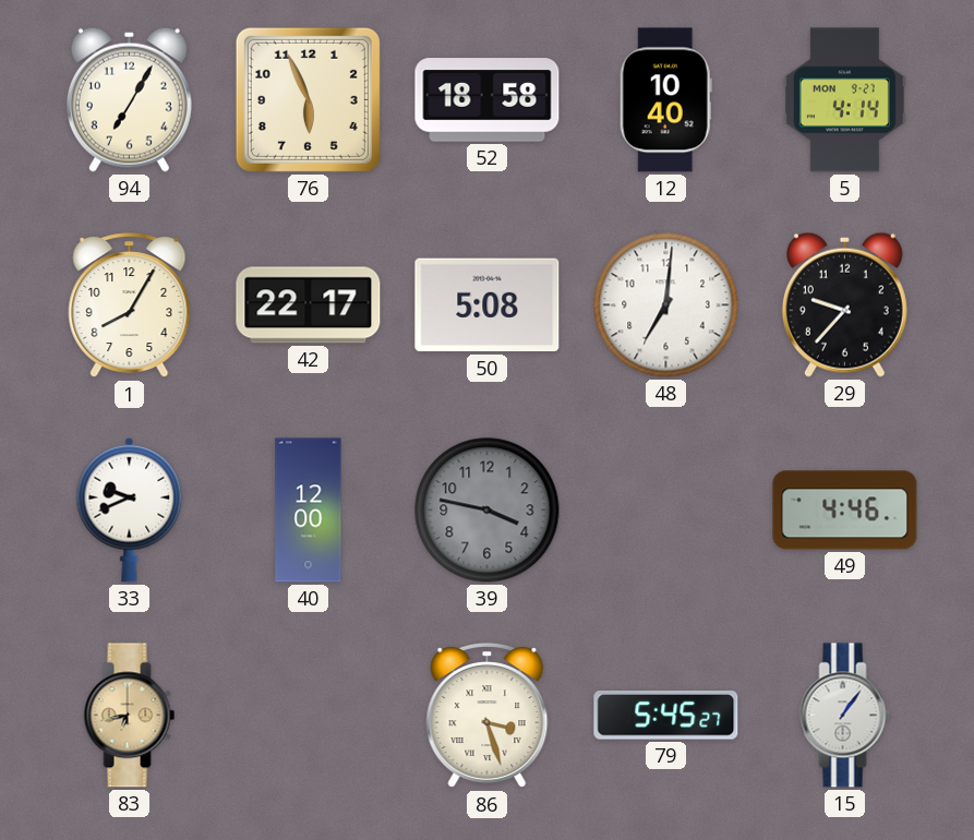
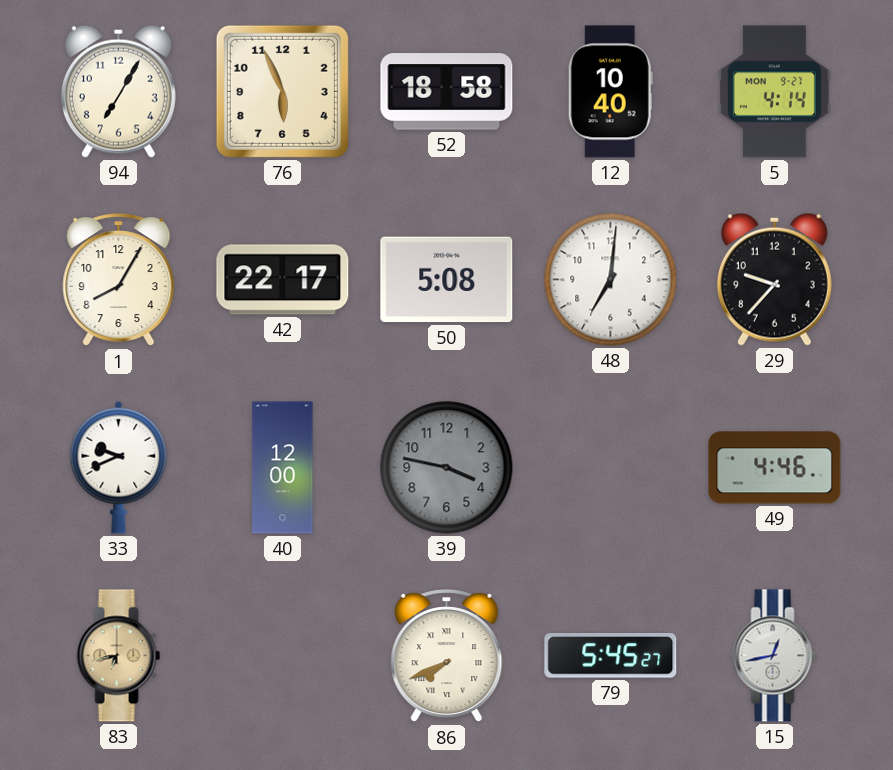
86: 3:27 -> 7:41 (447, 656)
15: 1:06 -> 12:43 (775, 656)
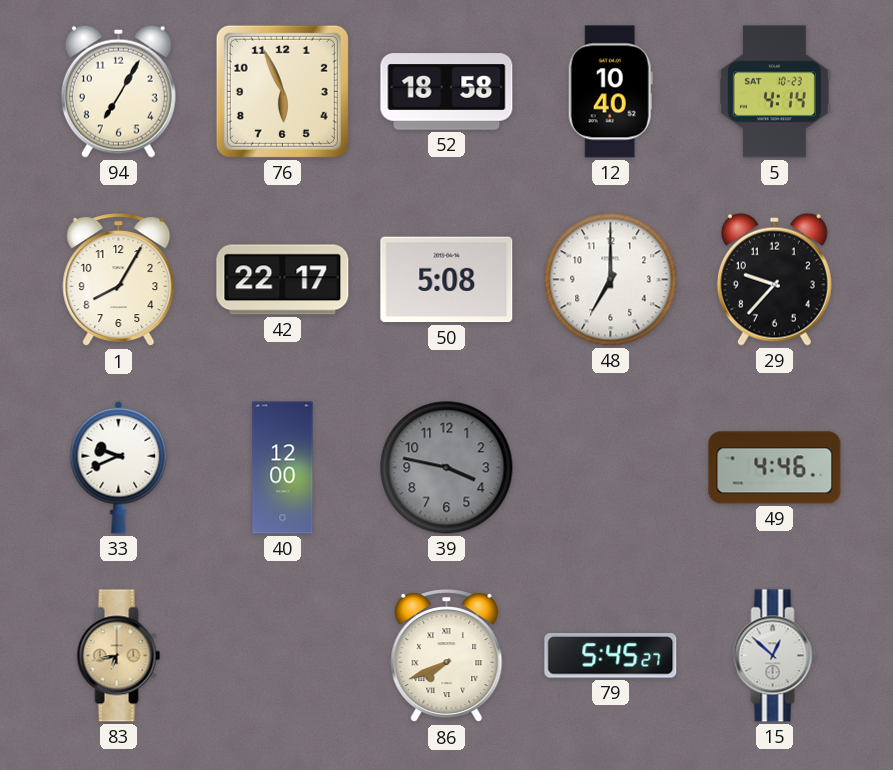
5 date: MON 9-27 -> SAT 10-23 (774, 92)
48: 7:01 -> 7:00 (611, 280)
15: 12:43 -> 12:52 (775, 656)
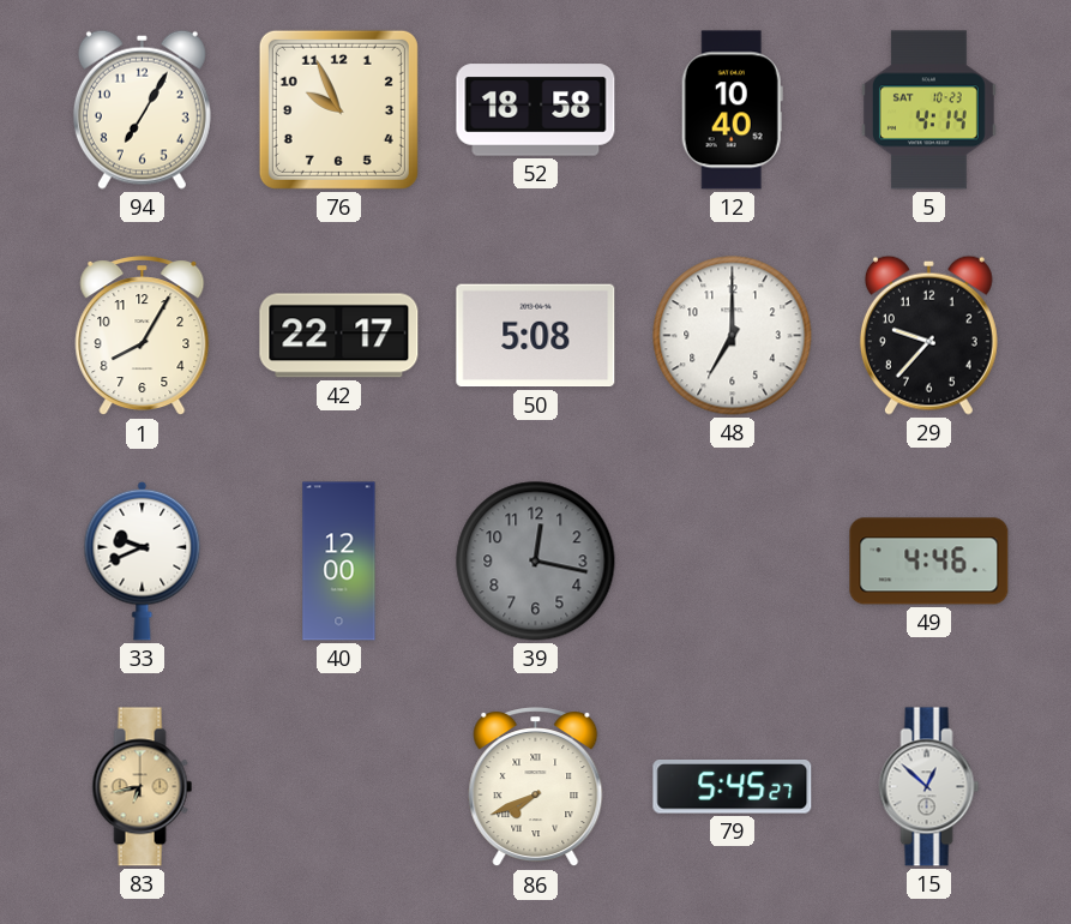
76: 5:56 -> 9:56 (338, 109)
39: 3:47 -> 12:17 (536, 562)
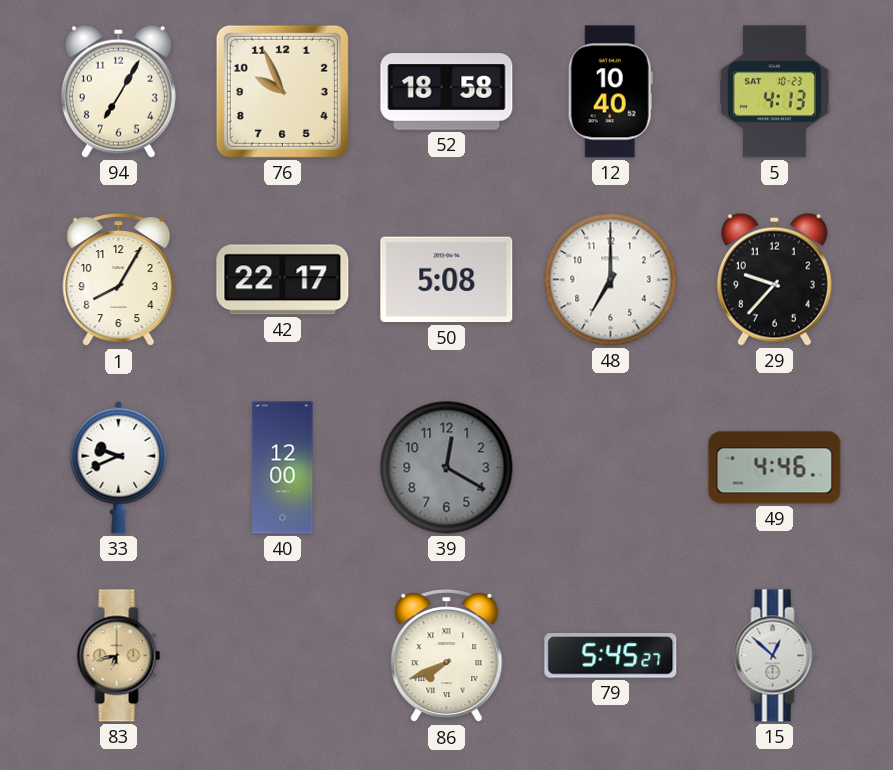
5: 4:14 -> 4:13 (774, 92)
39: 12:17 -> 12:20 (447, 468)
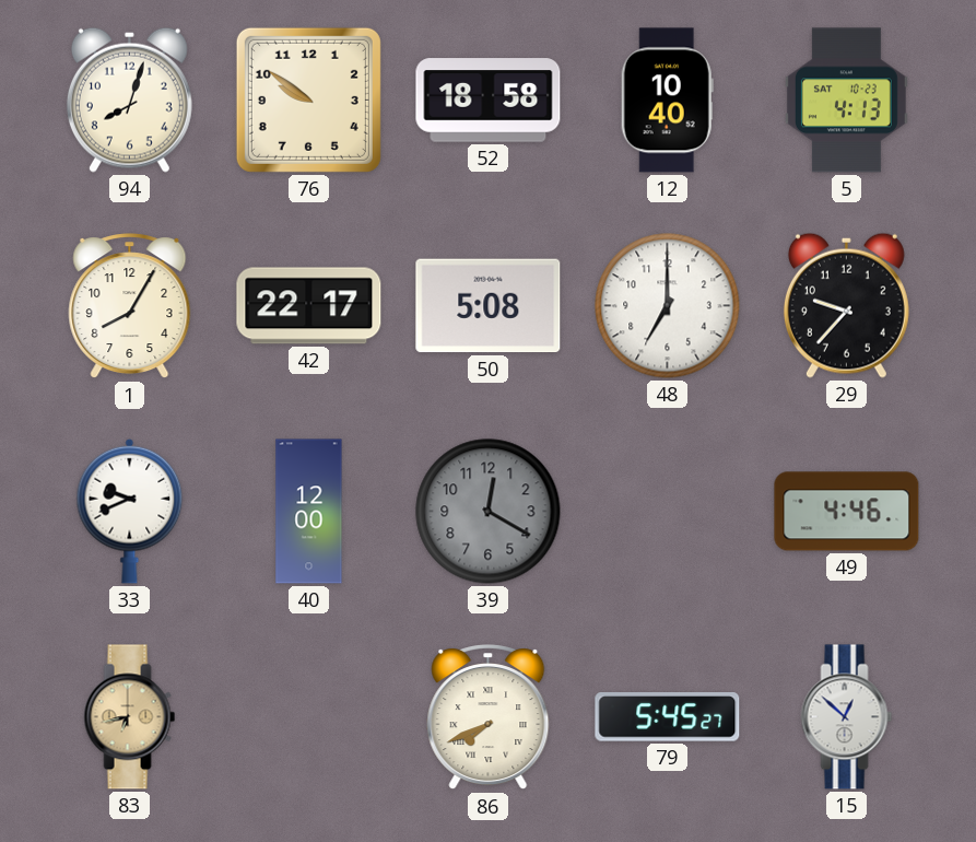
94: 7:05 -> 8:03 (129, 100)
76: 9:56 -> 9:51 (308, 100)
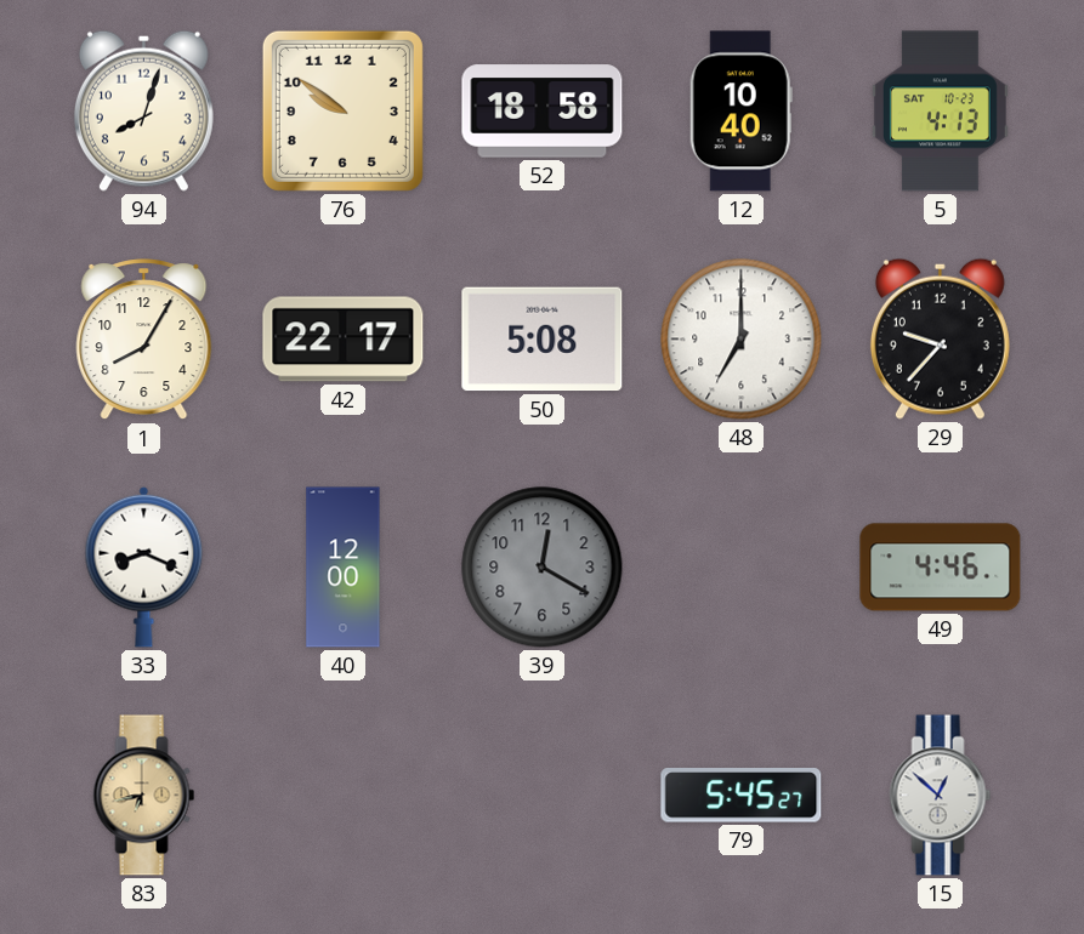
33: 9:41 -> 8:19 (144, 566)
86: 7:41 -> none (489, 717)
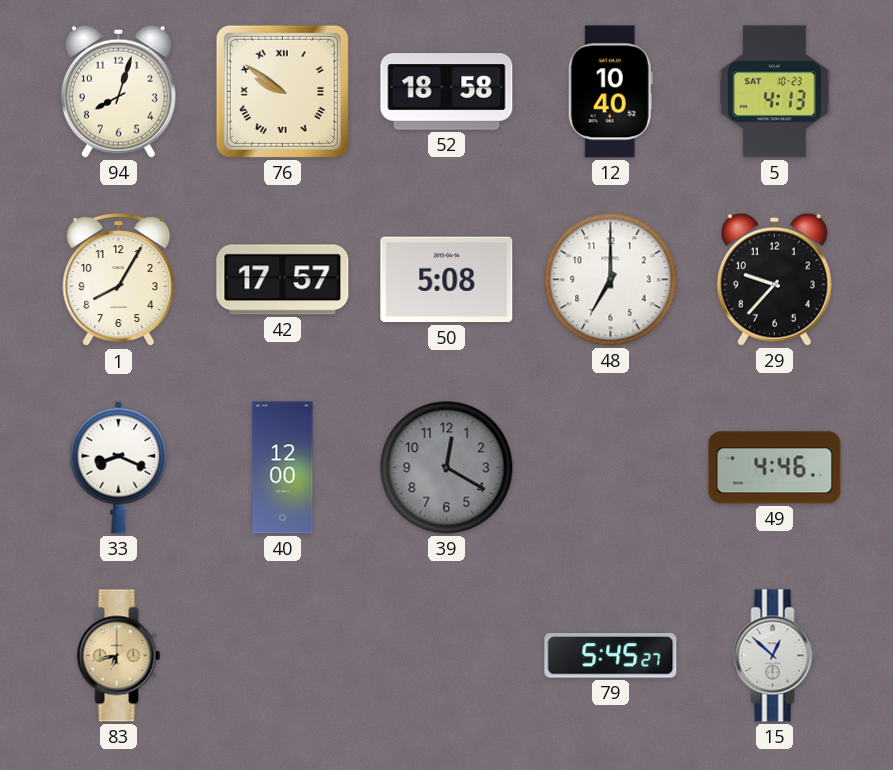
76 numerals: Arabic -> Roman (282, 91)
42: 22:17 -> 17:57 (283, 280)
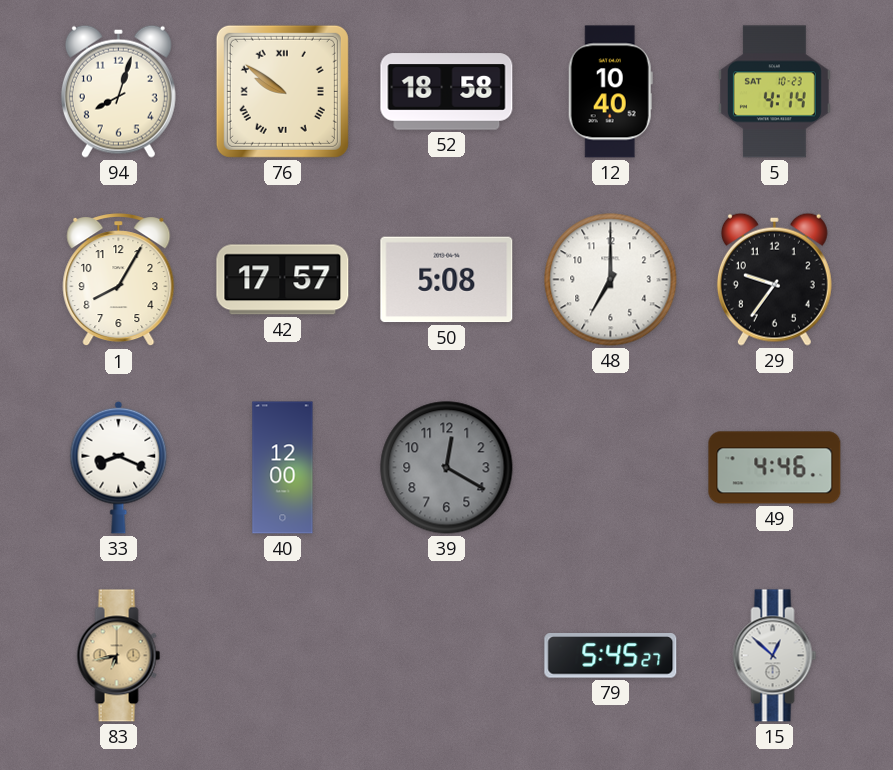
5: 4:13 -> 4:14 (774, 92)
29: 9:37 -> 9:36 (774, 279)
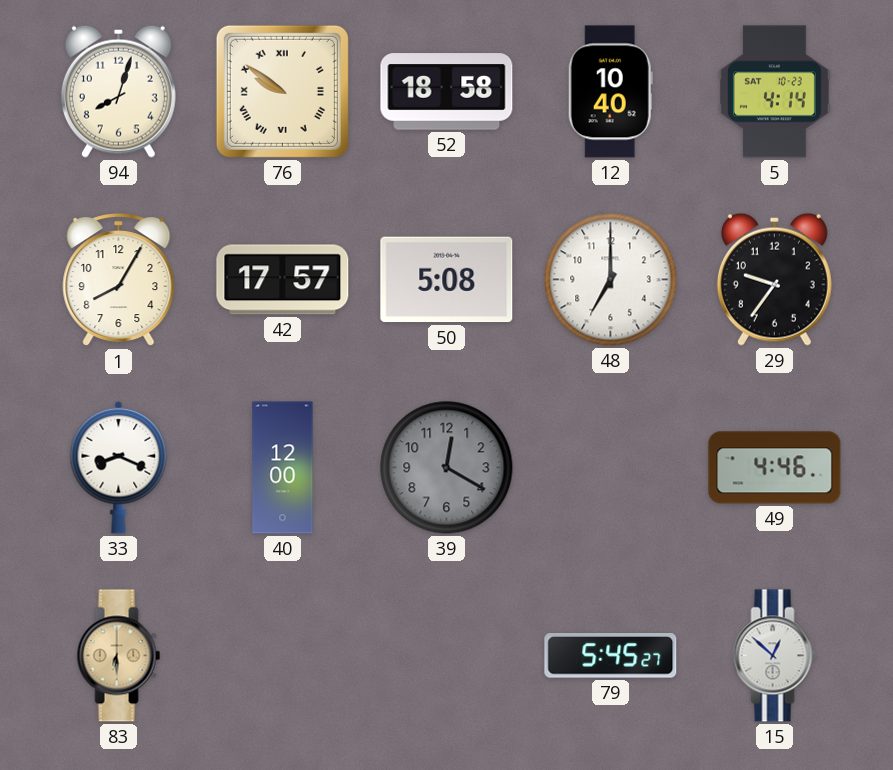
83: 6:43 -> 6:30 (119, 656)
